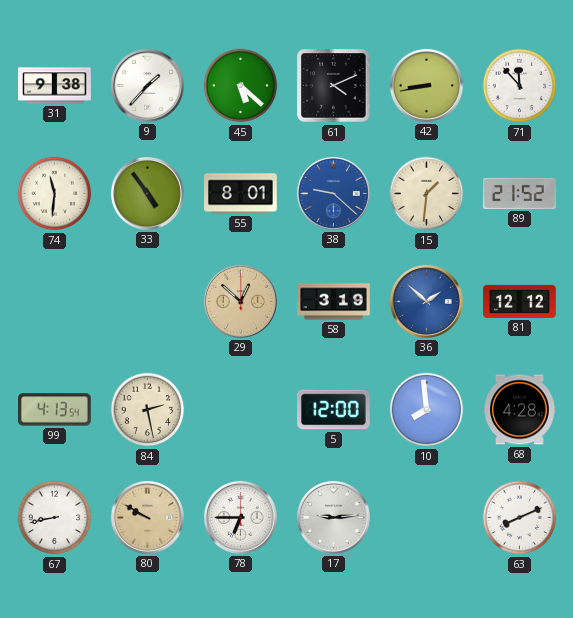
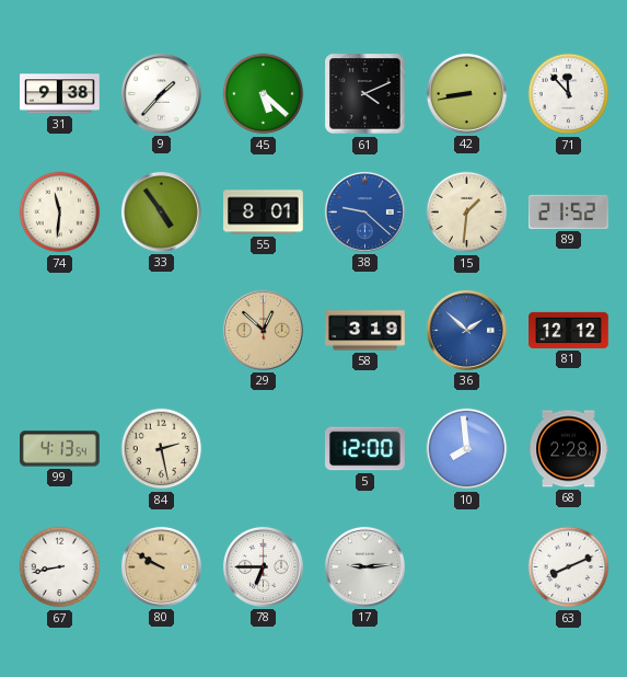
68: 4:28 -> 2:28 (569, 449)
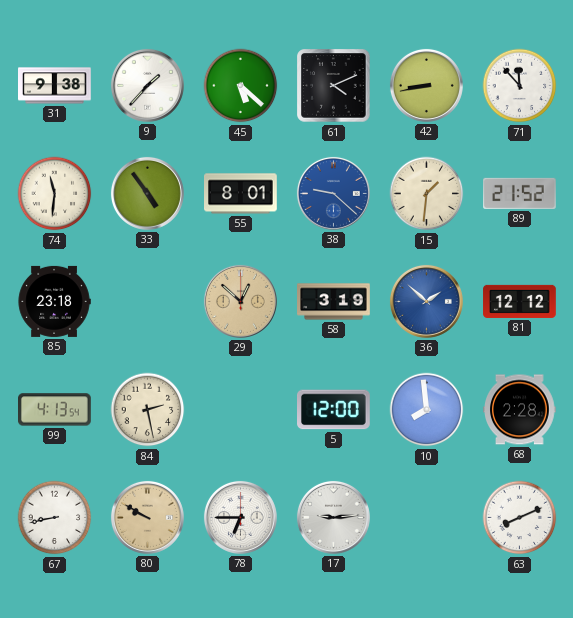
85: none -> 23:18 (54, 301)
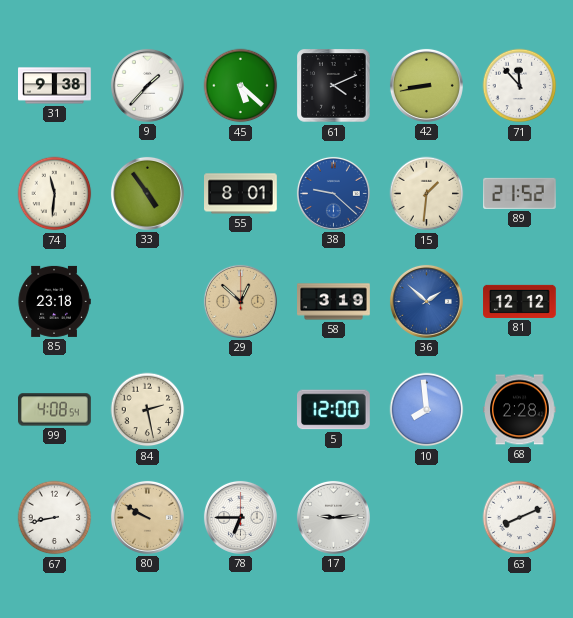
99: 4:13 -> 4:08 (55, 410)
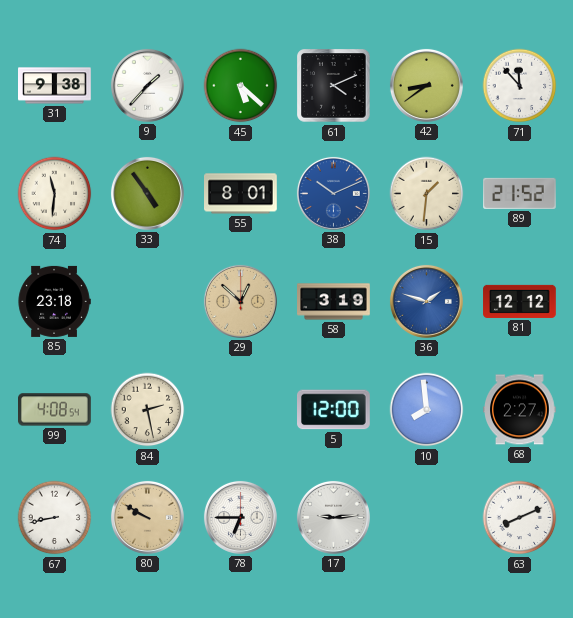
42: 8:43 -> 8:39 (426, 85)
38: 9:22 -> 10:11 (333, 193)
36: 1:52 -> 1:48 (426, 301)
68: 2:28 -> 2:27 (520, 410)
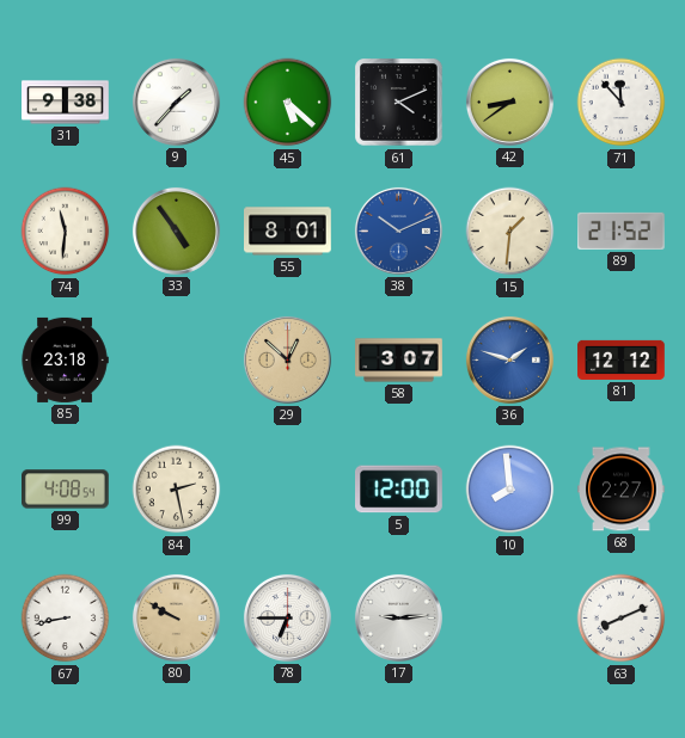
58: 3:19 -> 3:07 (399, 361)
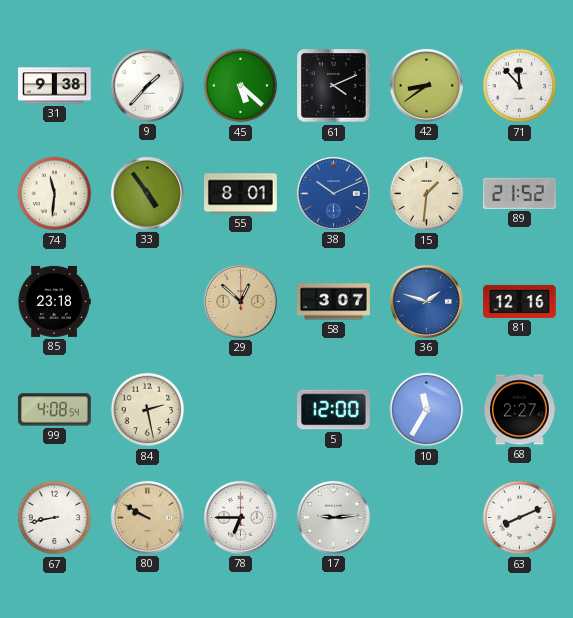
81: 12:12 -> 12:16 (520, 301)
10: 7:59 -> 11:35 (427, 410)
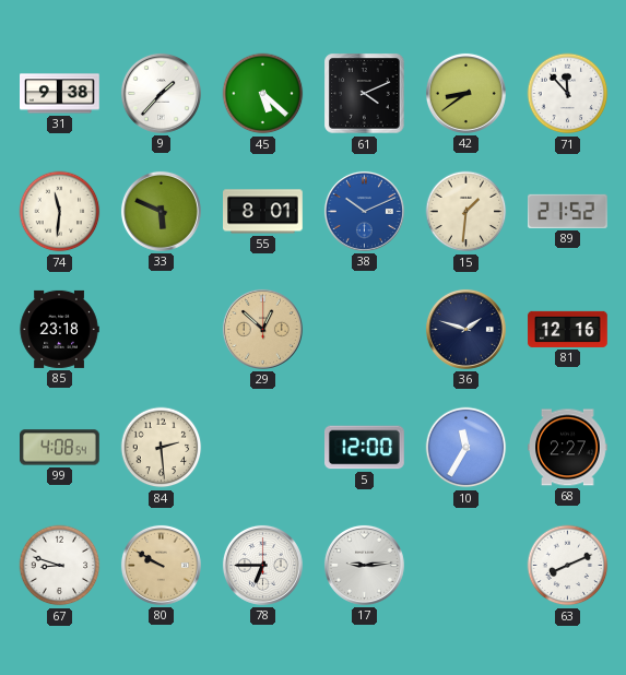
33: 4:54 -> 5:49 (161, 211)
58: 3:07 -> none (334, 302)
36 dial: blue -> navy (465, 329)
84: 2:28 -> 2:29 (162, 448)
67: 8:43 -> 8:48 (60, 566)
